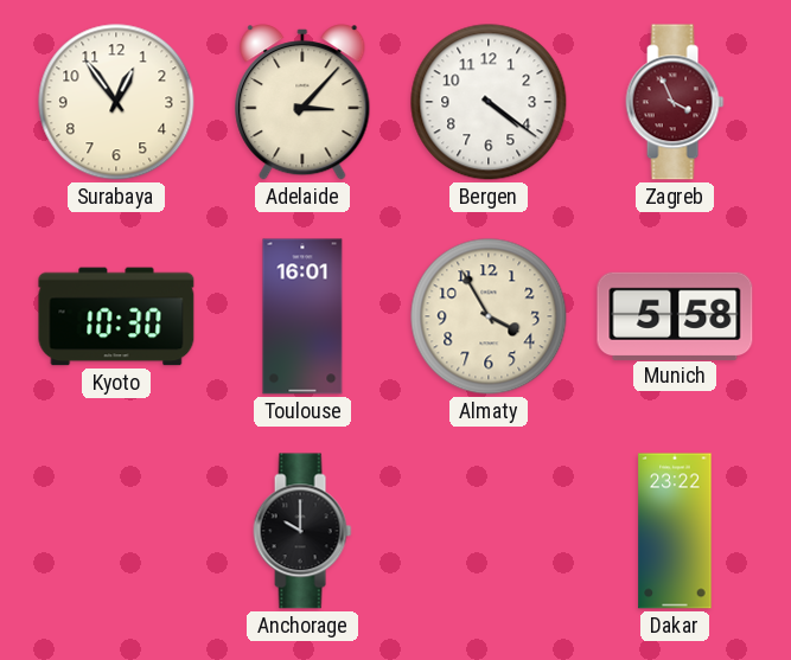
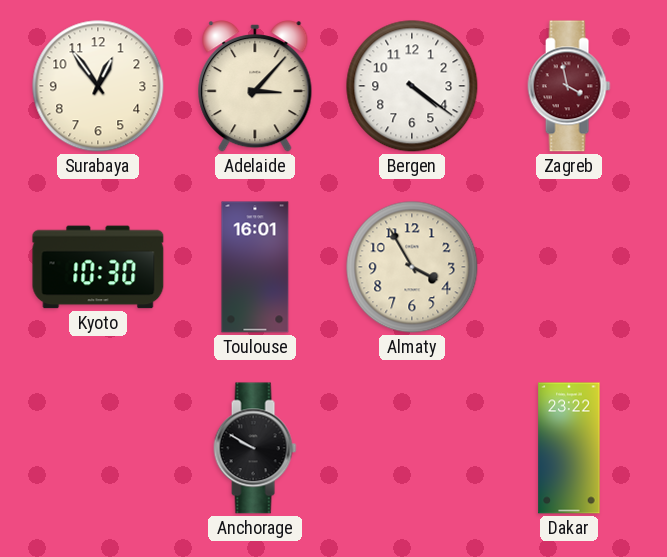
Zagreb: 3:56 -> 3:58 (569, 86)
Munich: 5:58 -> none (675, 315)
Anchorage: 10:00 -> 9:50 (255, 448)
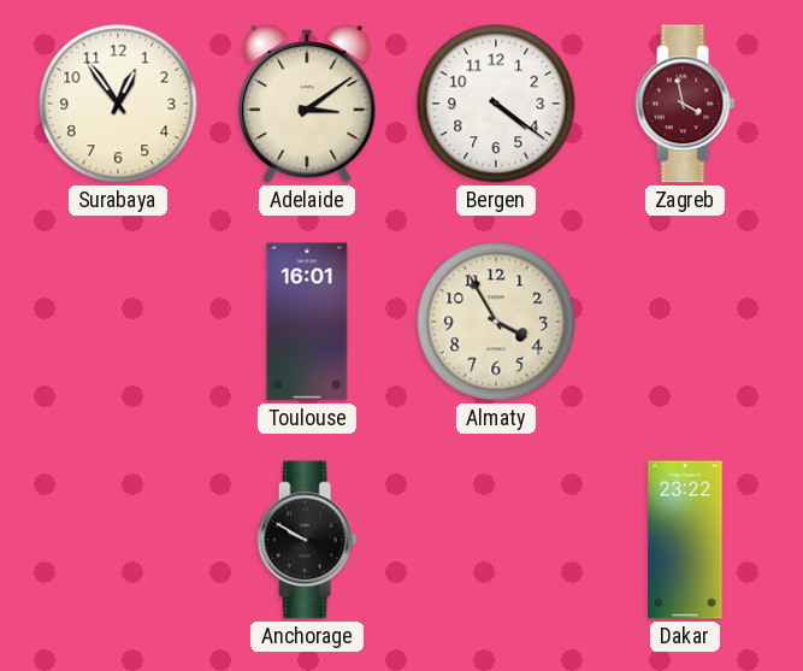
Adelaide: 3:07 -> 3:09 (307, 104)
Kyoto: 10:30 -> none (98, 267)
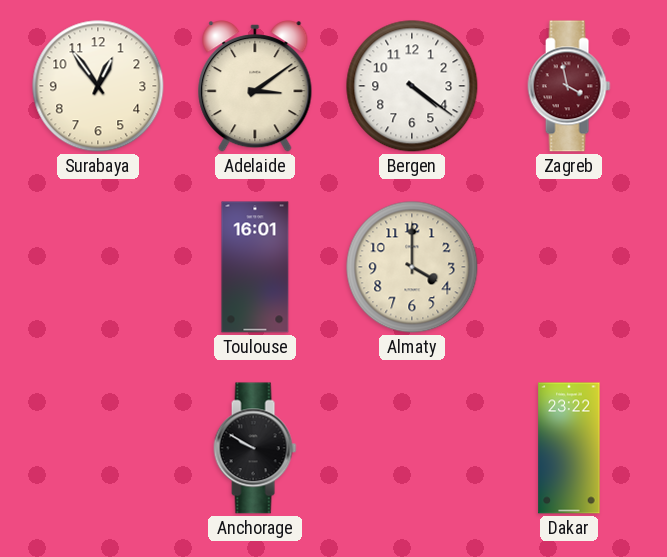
Almaty: 3:55 -> 4:00 (412, 267)
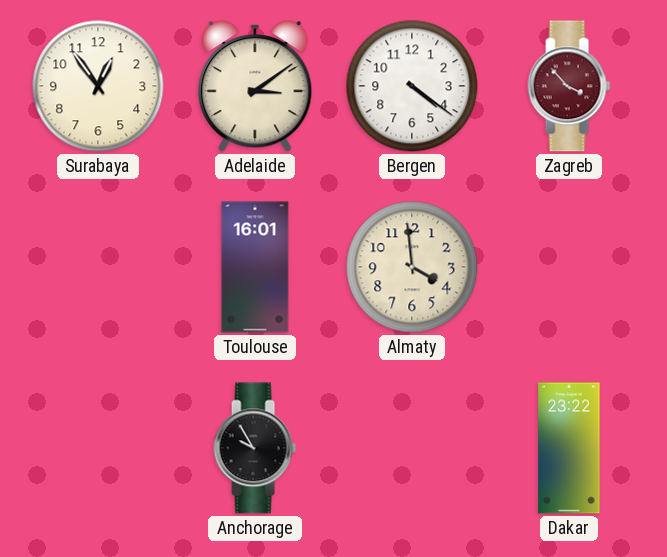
Zagreb: 3:58 -> 3:53 (569, 86)
Almaty: 4:00 -> 3:59 (412, 267)
Anchorage: 9:50 -> 9:55 (255, 448)
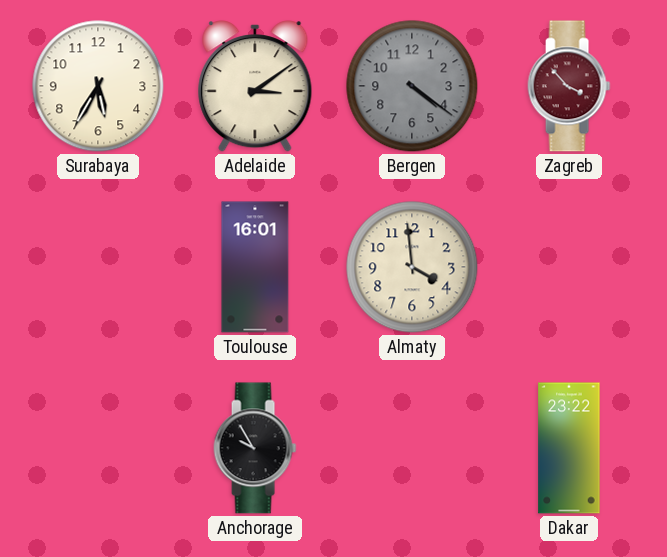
Surabaya: 12:54 -> 5:35 (98, 86)
Bergen dial: white -> grey (412, 86)
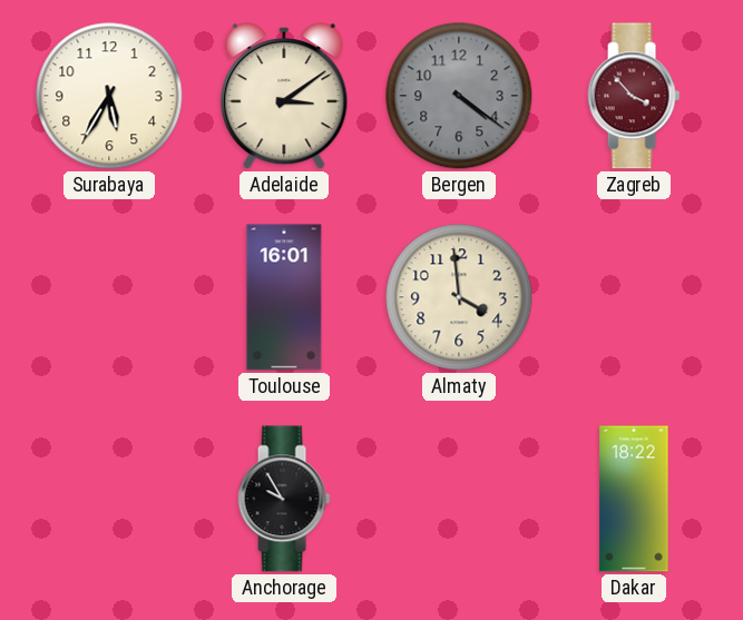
Dakar: 23:22 -> 18:22 (634, 499)
